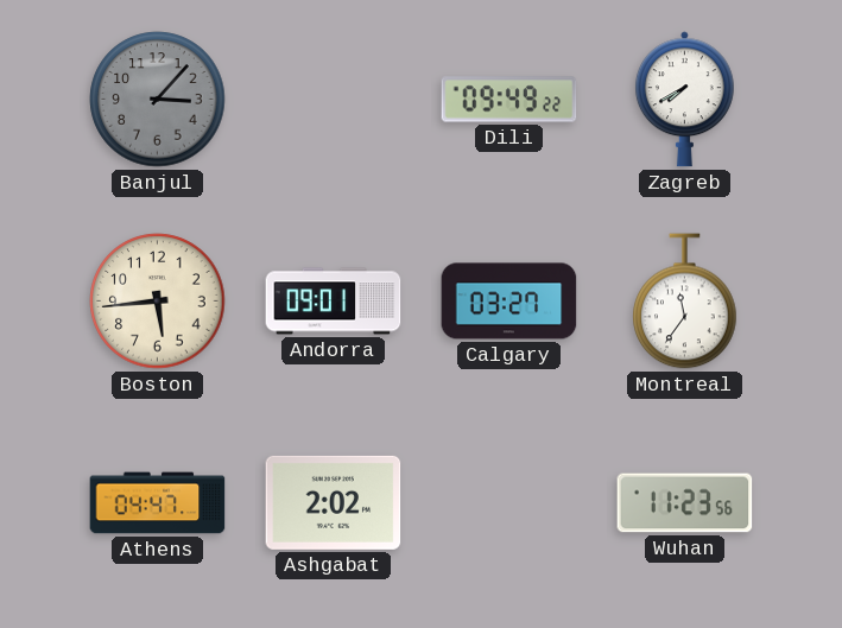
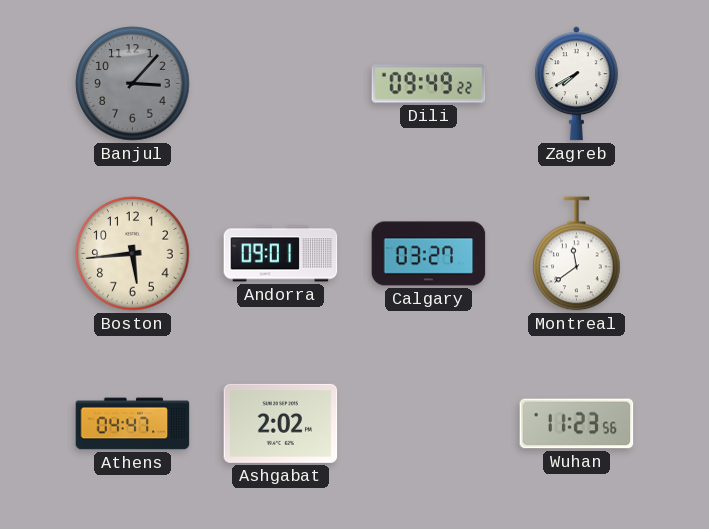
Montreal: 11:36 -> 11:39 (577, 254)
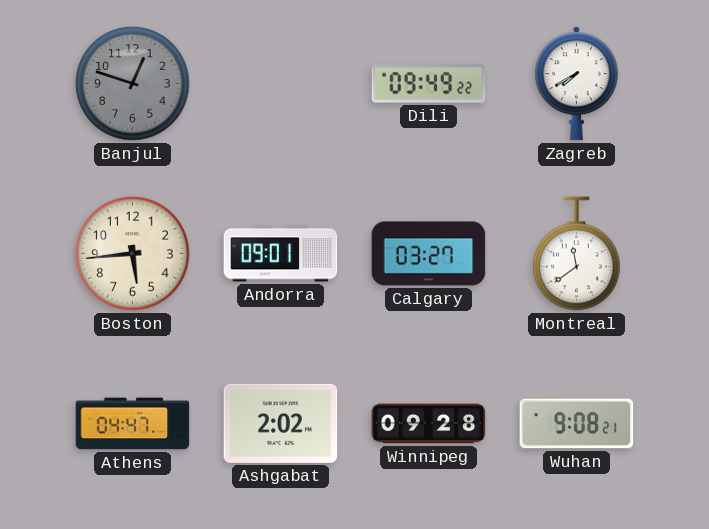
Banjul: 3:07 -> 12:48 (133, 84)
Winnipeg: none -> 09:28 (429, 424)
Wuhan: 11:23 -> 9:08 (577, 424)
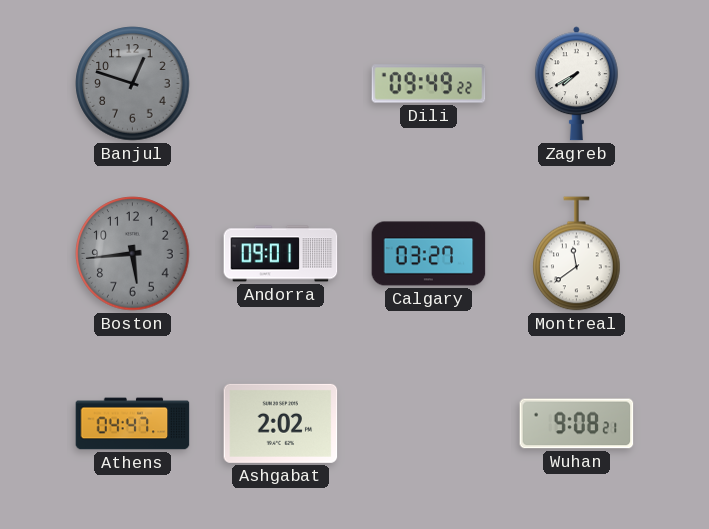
Boston dial: cream -> grey (133, 254)
Winnipeg: 09:28 -> none (429, 424)
